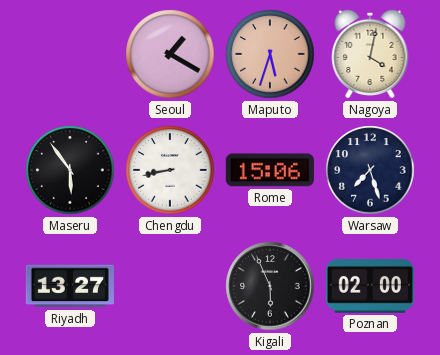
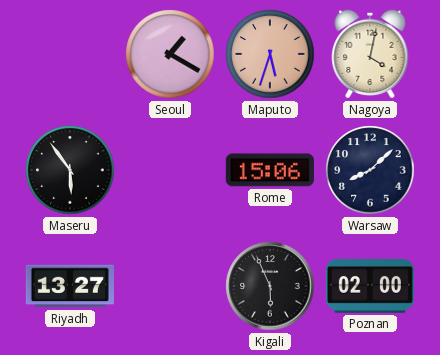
Chengdu: 8:43 -> none (170, 170)
Warsaw: 7:27 -> 8:08 (370, 170)
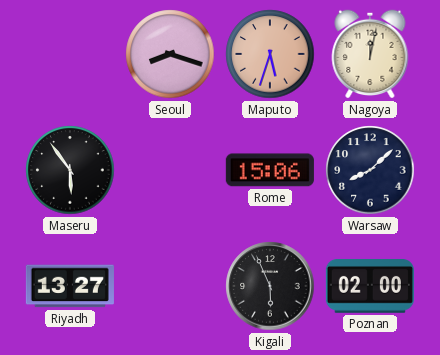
Seoul: 1:20 -> 8:18 (170, 54)
Nagoya: 4:02 -> 12:02 (370, 54)
